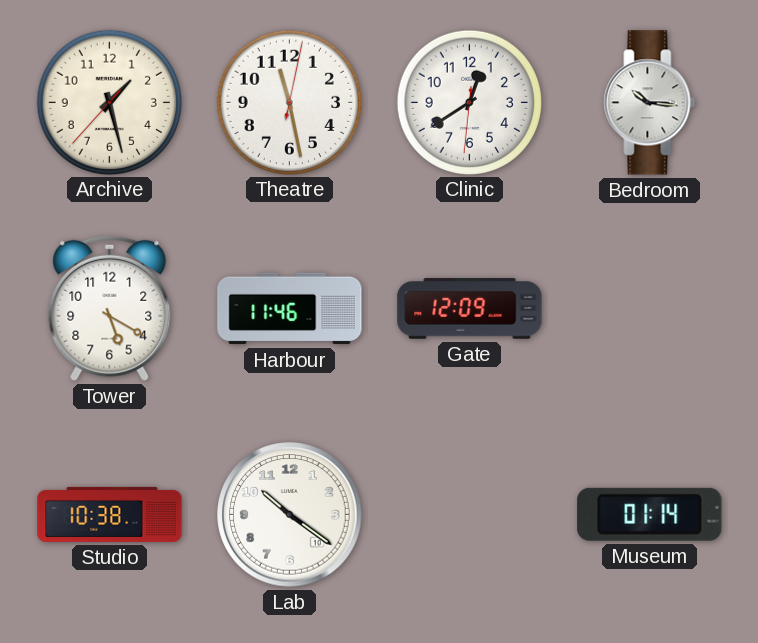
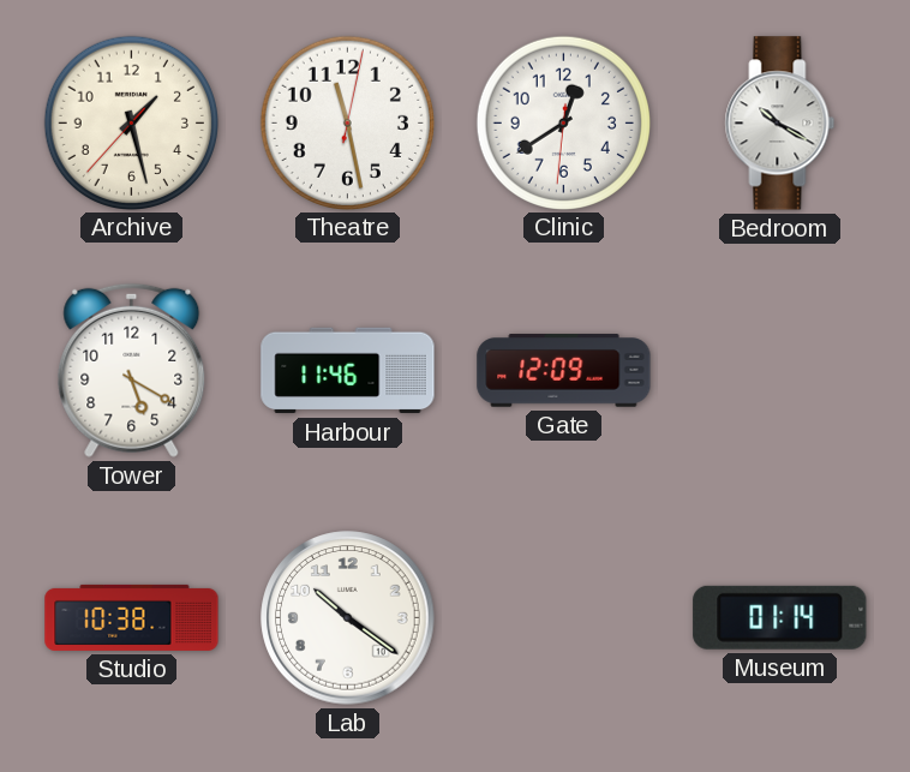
Bedroom: 10:16 -> 10:20 (780, 124)
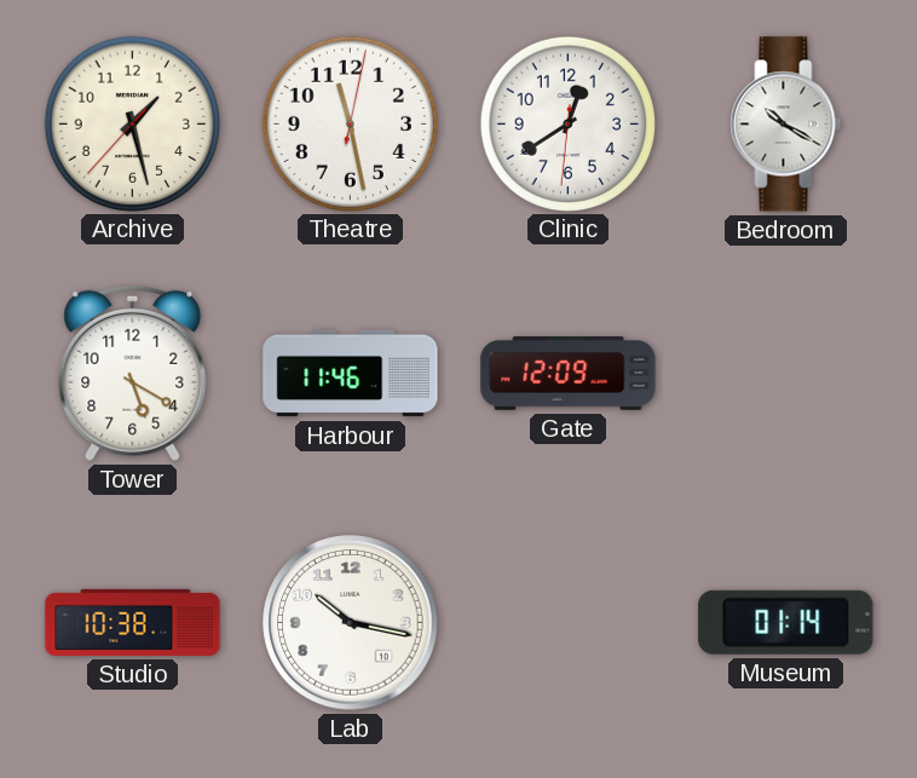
Lab: 10:21 -> 10:17 (351, 623)
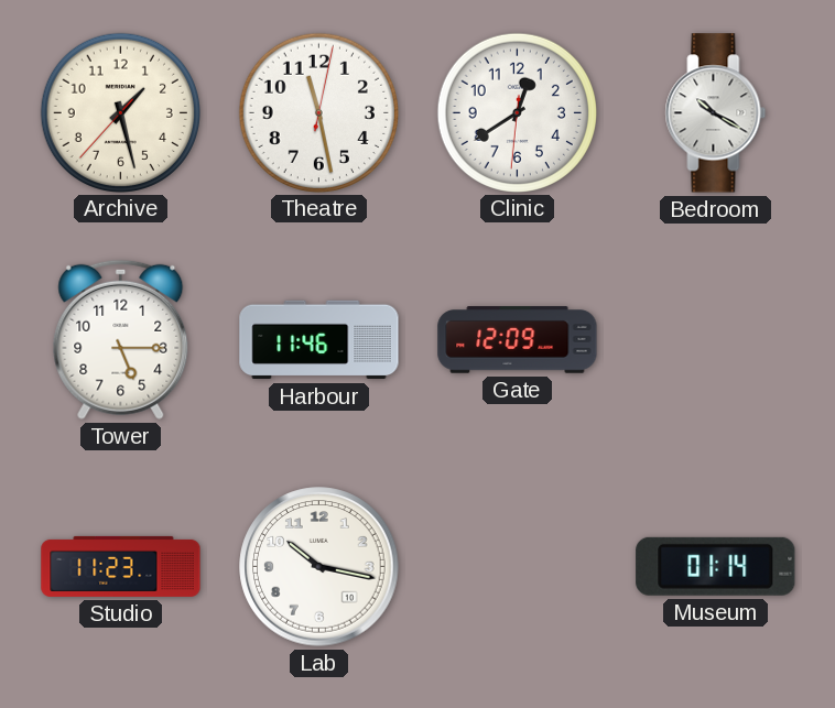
Tower: 5:20 -> 5:15 (121, 339)
Studio: 10:38 -> 11:23 (121, 566)
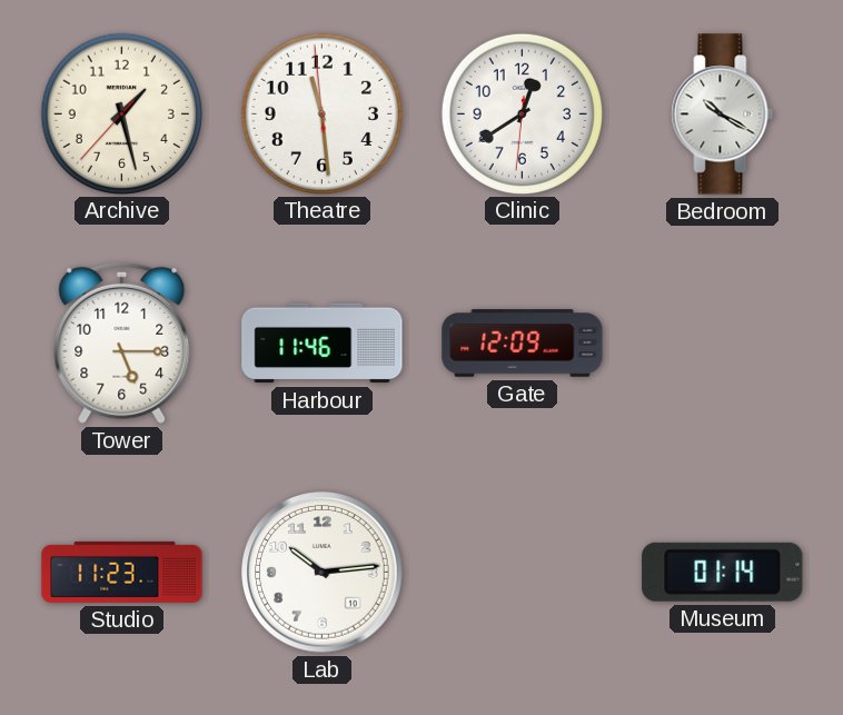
Theatre: 11:28:02 -> 11:28:59 (321, 113)
Lab: 10:17 -> 10:14 (323, 573)
